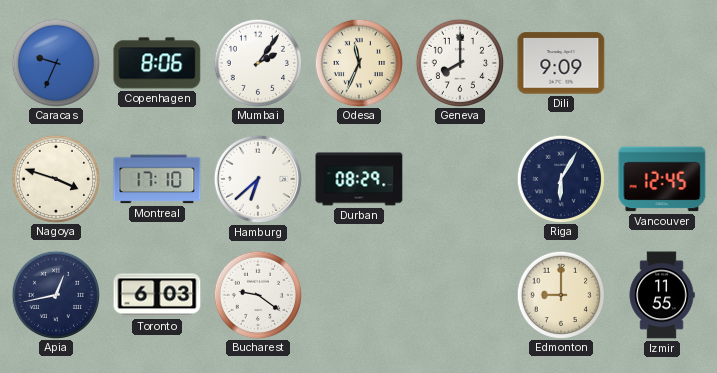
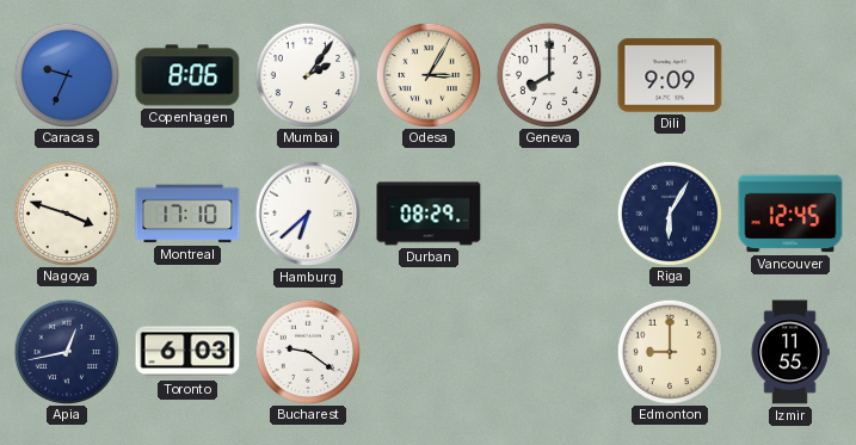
Odesa: 11:34 -> 3:05 (427, 74)
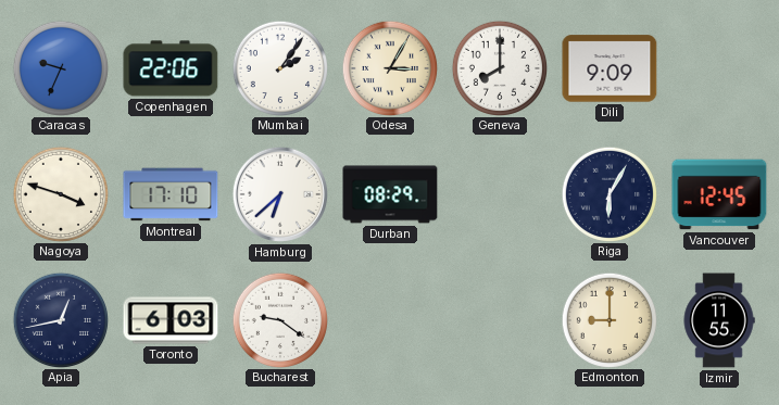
Copenhagen: 8:06 -> 22:06 (171, 68)
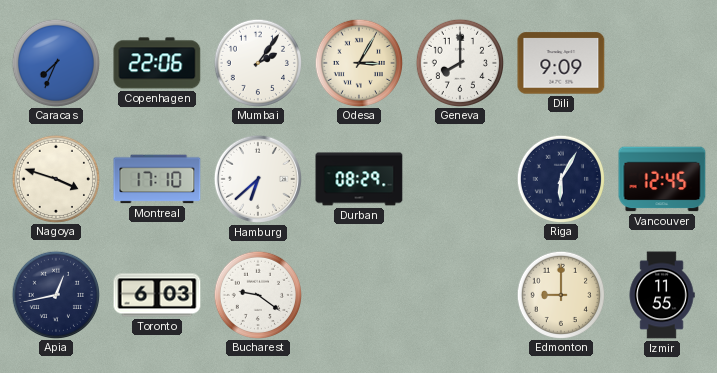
Caracas: 9:34 -> 7:34 (55, 62)
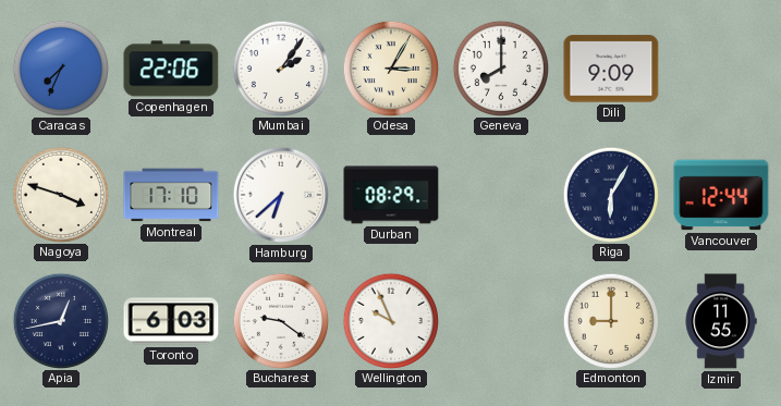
Vancouver: 12:45 -> 12:44 (721, 195)
Wellington: none -> 9:56 (390, 320)
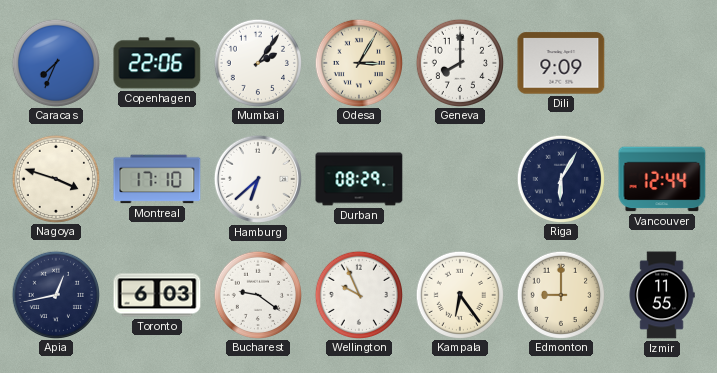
Kampala: none -> 6:24 (459, 294)
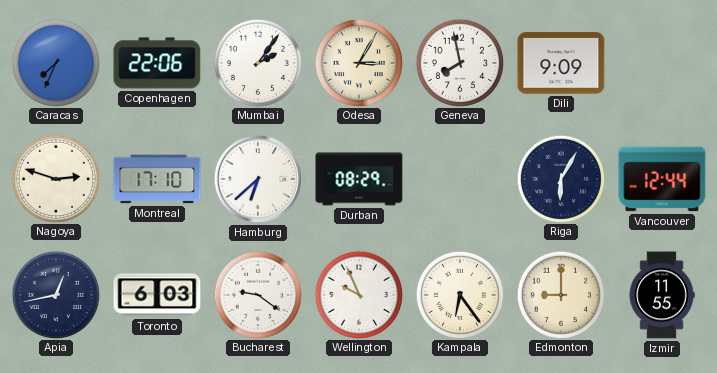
Geneva: 8:00 -> 7:58 (459, 62)
Nagoya: 3:48 -> 2:48 (55, 178)
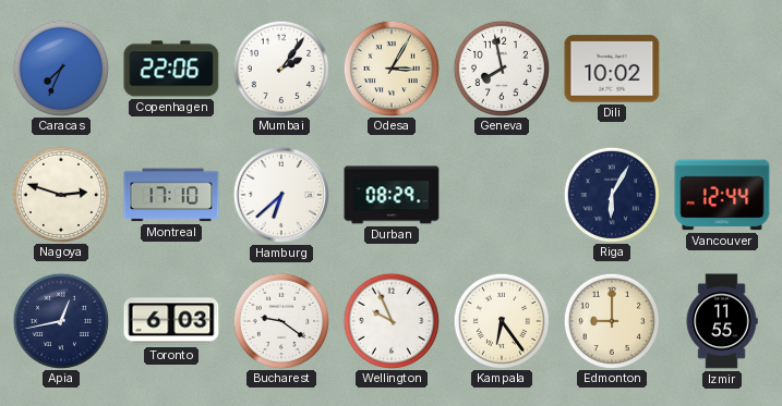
Dili: 9:09 -> 10:02 (612, 69)
